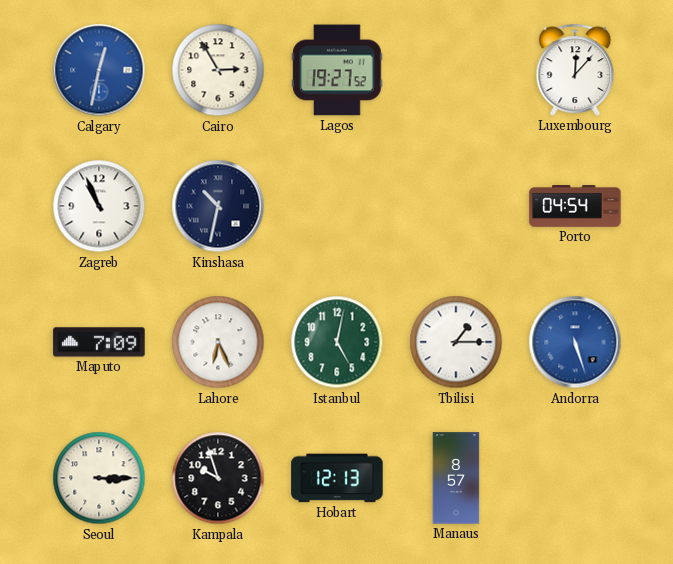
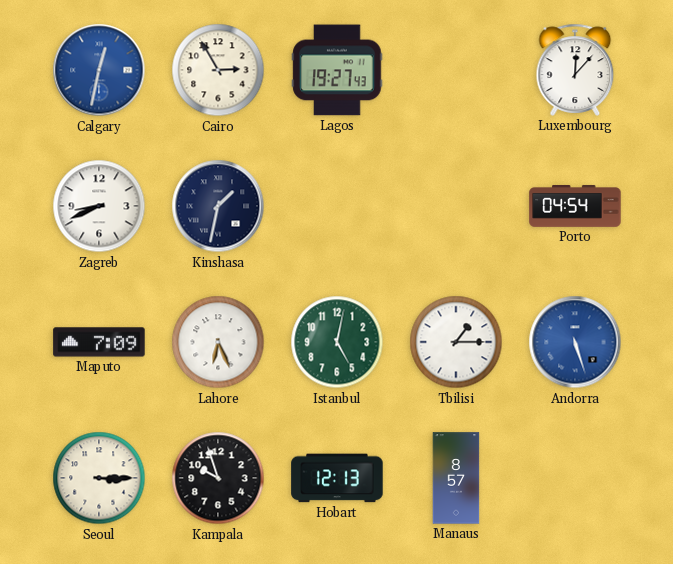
Lagos: 19:27:52 -> 19:27:43 (337, 70)
Zagreb: 10:56 -> 8:41 (99, 206)
Kinshasa: 10:32 -> 1:32 (218, 206)
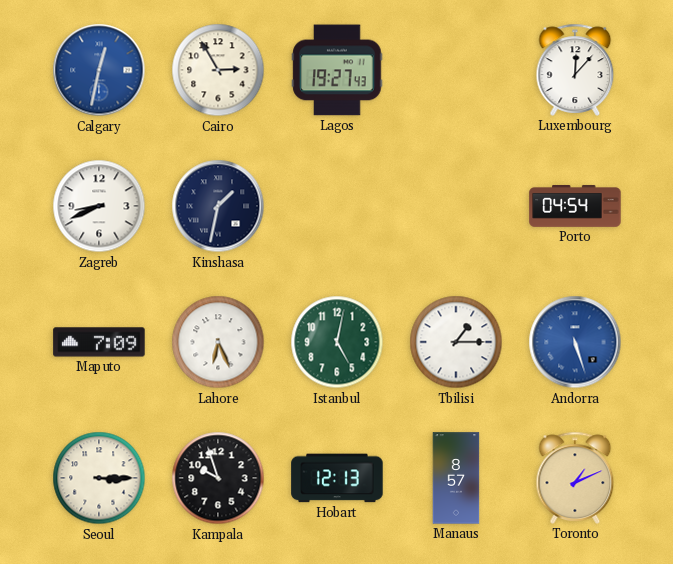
Toronto: none -> 1:11 (575, 478)
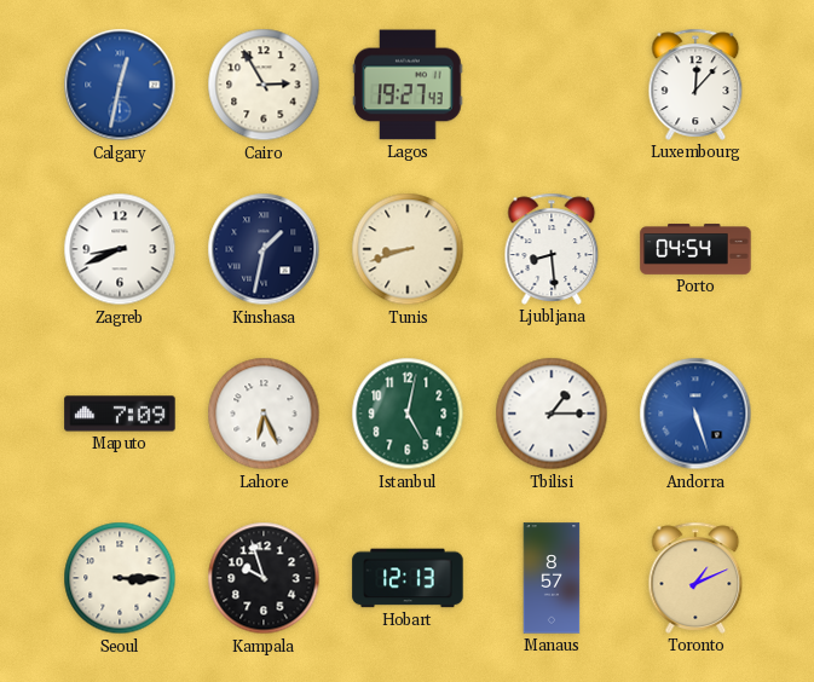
Tunis: none -> 8:42 (408, 249)
Ljubljana: none -> 8:29 (552, 249)
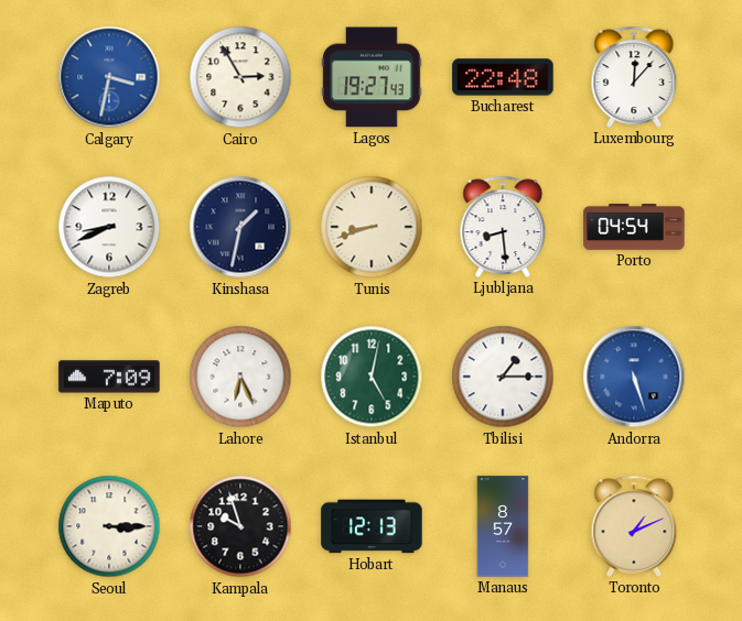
Calgary: 12:32 -> 3:32 (109, 77)
Bucharest: none -> 22:48 (503, 77)
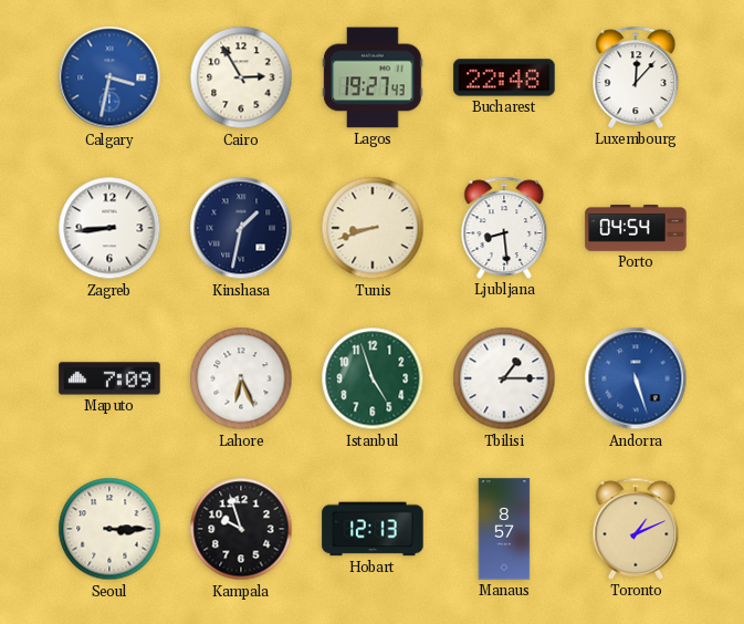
Zagreb: 8:41 -> 8:44 (109, 228)
Istanbul: 5:02 -> 4:57 (373, 378)
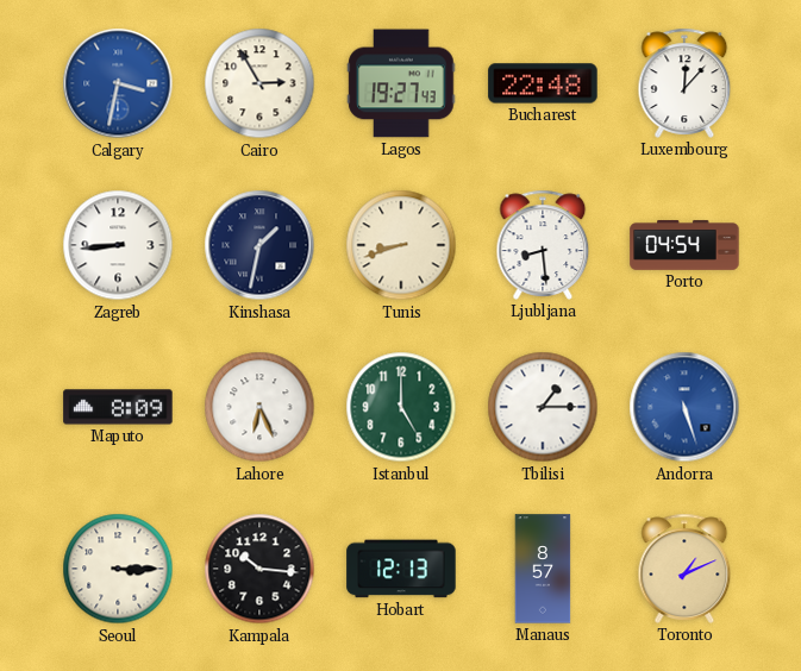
Maputo: 7:09 -> 8:09 (118, 407)
Istanbul: 4:57 -> 5:00 (401, 407)
Kampala: 9:57 -> 10:16 (259, 569)
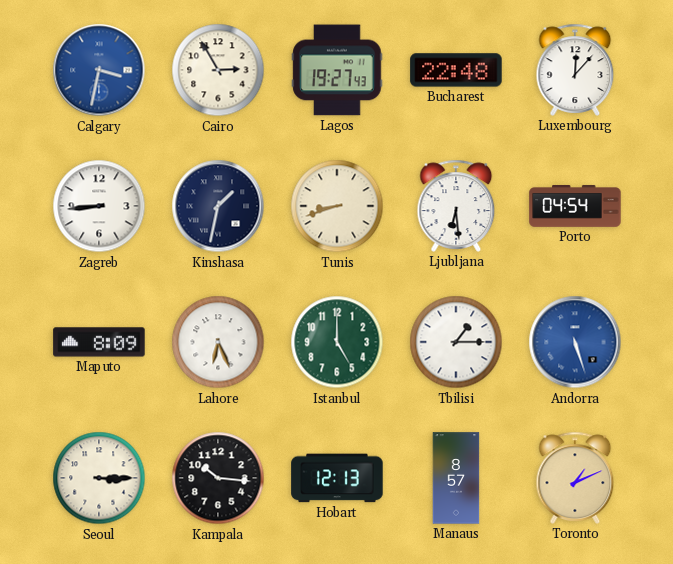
Ljubljana: 8:29 -> 6:29 (456, 206)
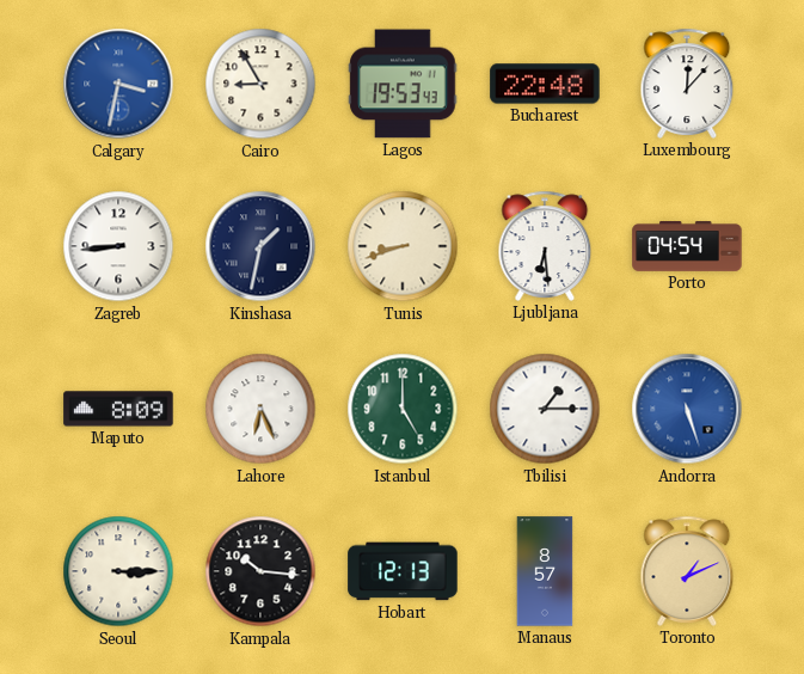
Cairo: 2:55 -> 8:55 (260, 84)
Lagos: 19:27 -> 19:53 (403, 84)
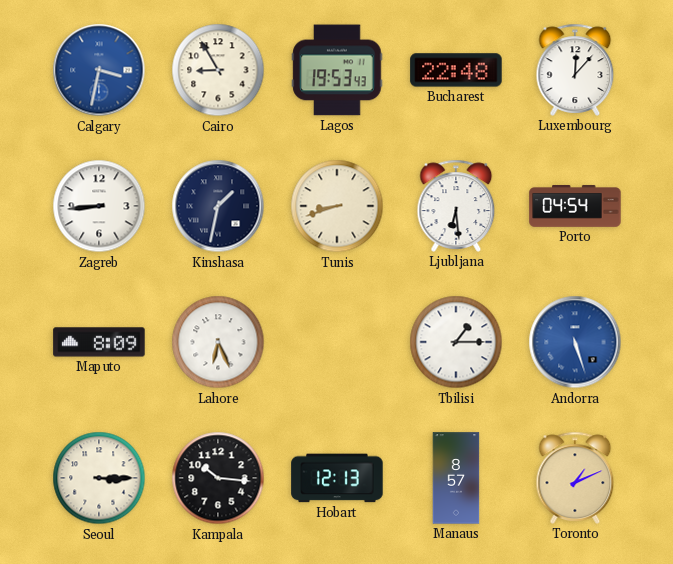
Istanbul: 5:00 -> none (403, 409)
